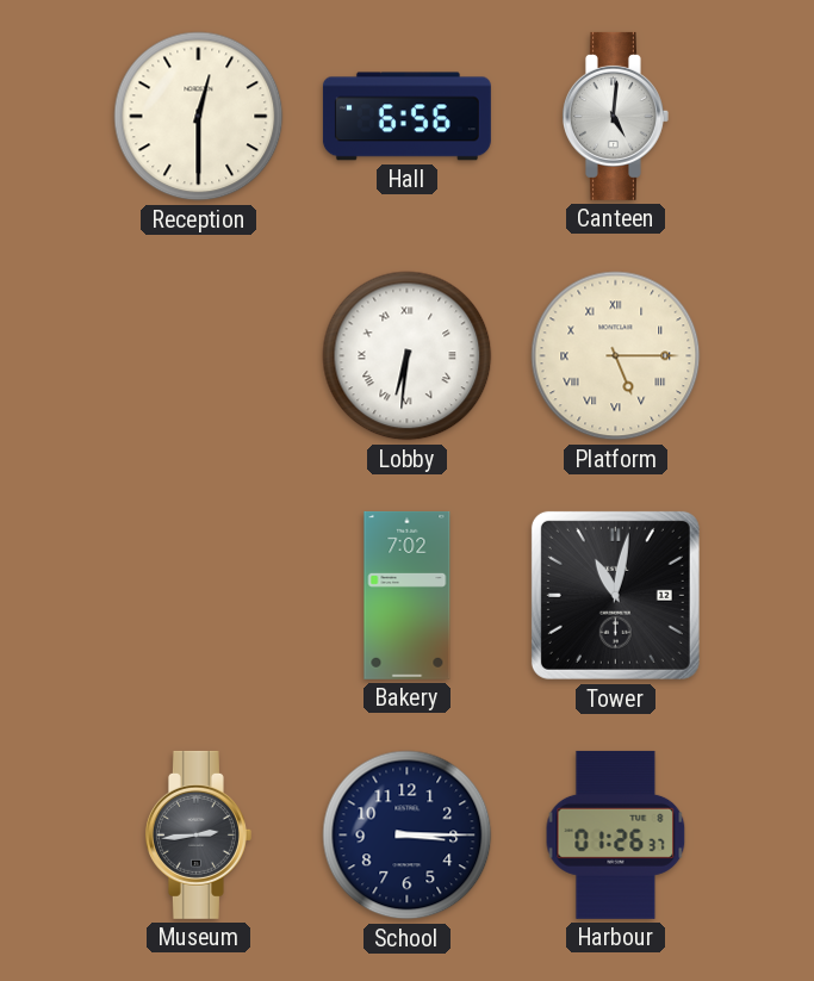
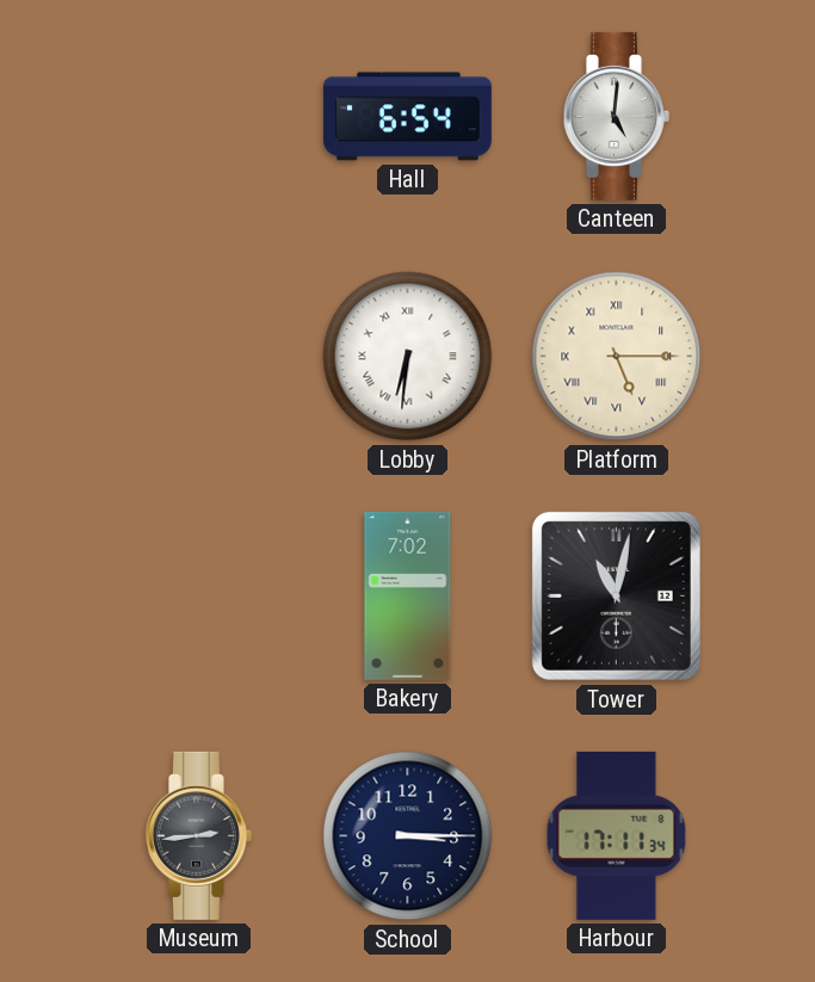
Reception: 12:30 -> none (199, 117)
Hall: 6:56 -> 6:54 (407, 117)
Harbour: 01:26 -> 17:11 (617, 835)
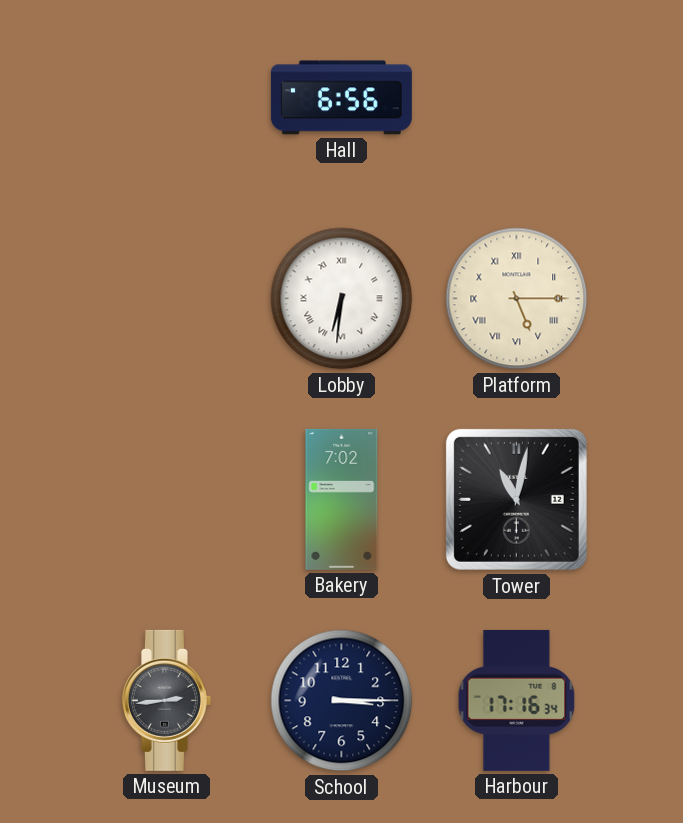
Hall: 6:54 -> 6:56 (341, 98)
Canteen: 5:01 -> none (616, 116)
Harbour: 17:11 -> 17:16 (517, 700)
